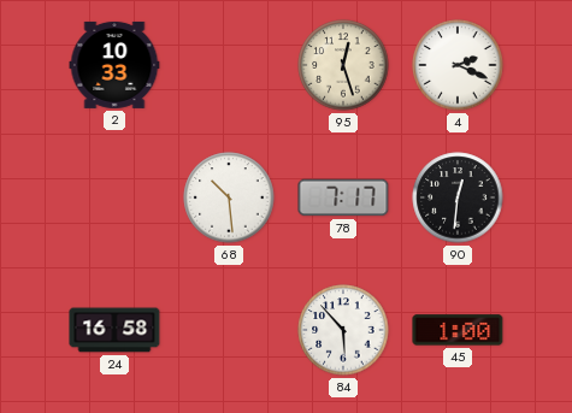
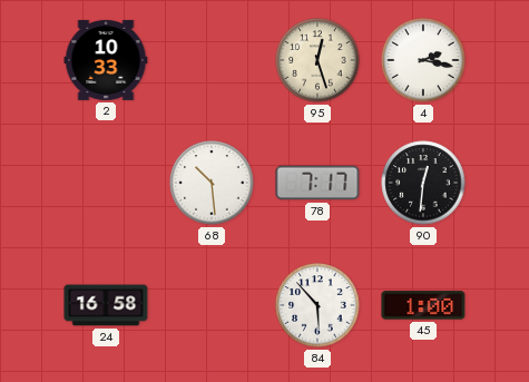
4: 2:19 -> 2:17 (423, 60)
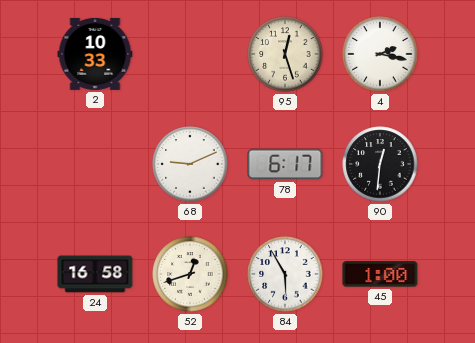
68: 10:29 -> 9:11 (190, 164)
78: 7:17 -> 6:17 (285, 164)
52: none -> 12:42 (190, 274)
84: 5:53 -> 5:55 (285, 274)
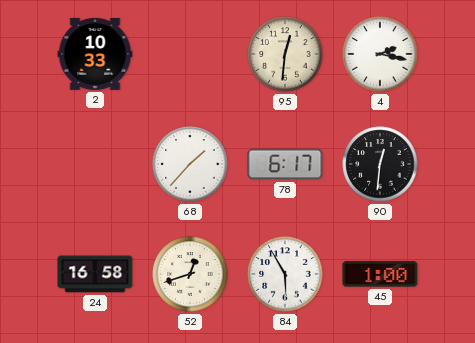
95: 12:27 -> 12:31 (285, 54)
68: 9:11 -> 1:37 (190, 164)
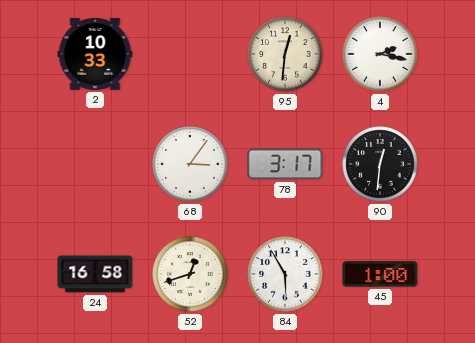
68: 1:37 -> 3:06 (190, 164)
78: 6:17 -> 3:17 (285, 164)
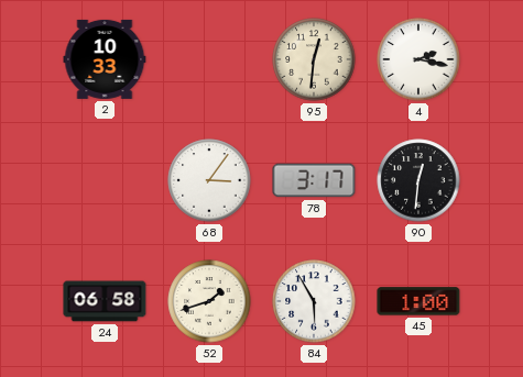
24: 16:58 -> 06:58 (105, 301)
52: 12:42 -> 1:42 (209, 301)
